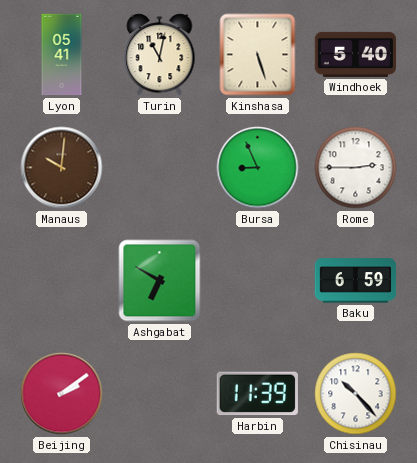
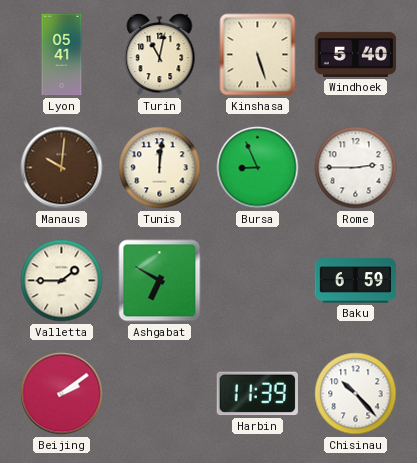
Tunis: none -> 12:01 (160, 168)
Valletta: none -> 1:45 (62, 281)
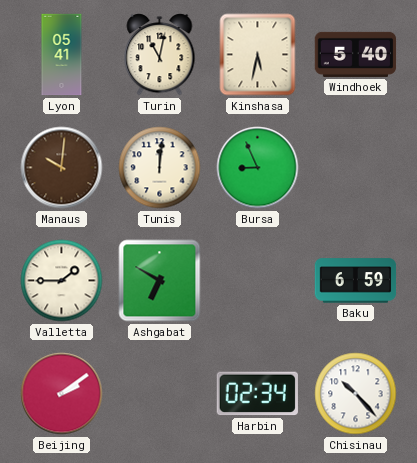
Kinshasa: 5:27 -> 5:32 (258, 55)
Rome: 2:45 -> none (356, 168)
Harbin: 11:39 -> 02:34 (257, 394)
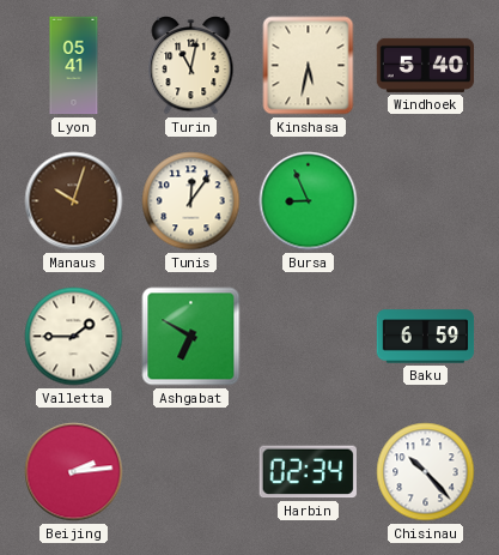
Manaus: 10:01 -> 10:03 (74, 201)
Tunis: 12:01 -> 12:06 (191, 201)
Beijing: 2:09 -> 2:14 (74, 472)
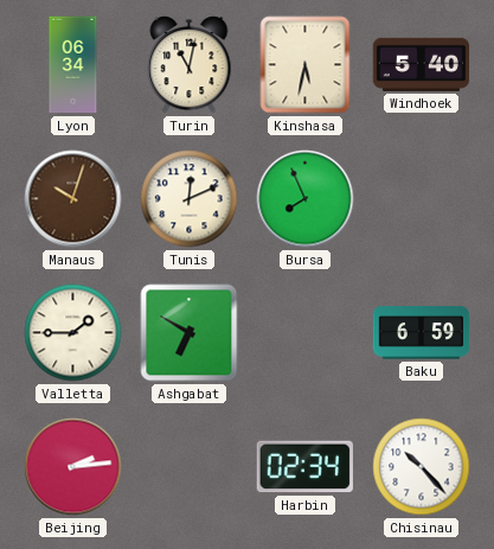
Lyon: 05:41 -> 06:34 (73, 65)
Tunis: 12:06 -> 12:11 (190, 199)
Bursa: 8:56 -> 7:56 (306, 199)
